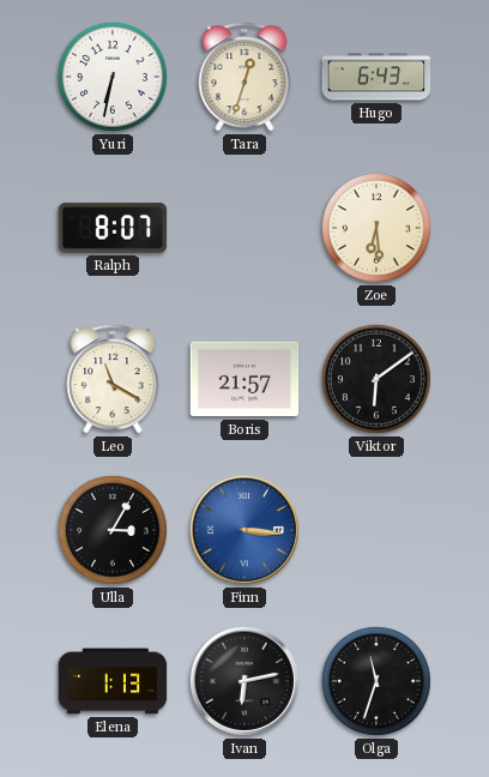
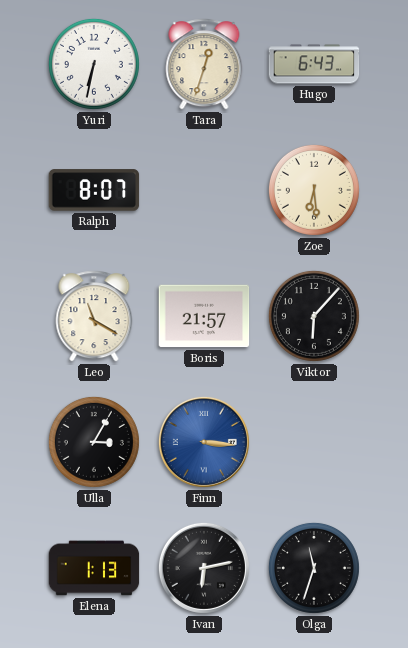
Viktor: 6:09 -> 6:07 (314, 316)
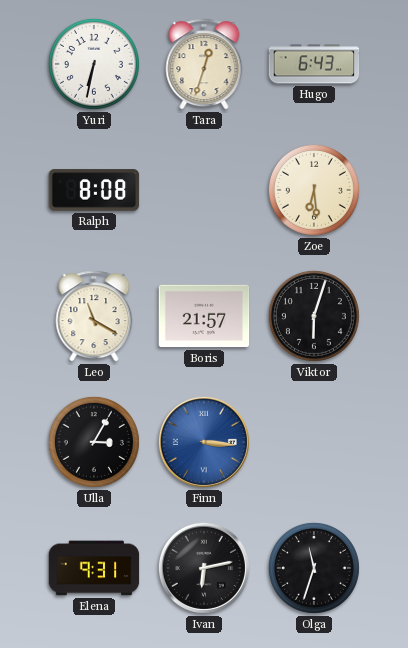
Ralph: 8:07 -> 8:08 (94, 190)
Viktor: 6:07 -> 6:03 (314, 316)
Elena: 1:13 -> 9:31 (94, 568)
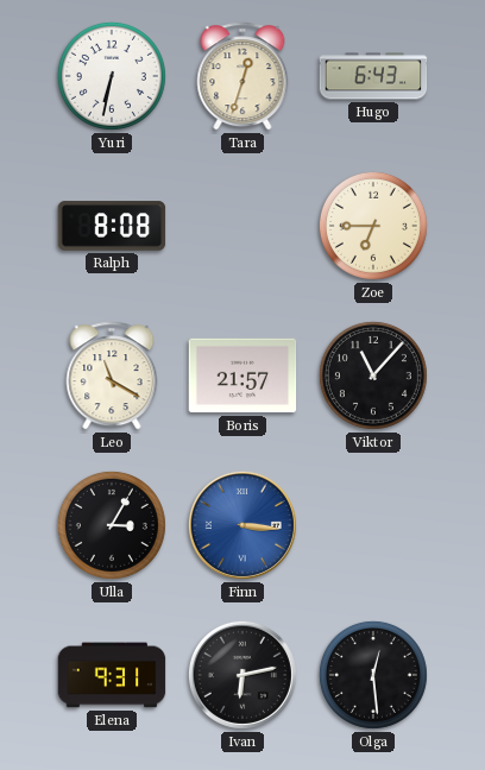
Zoe: 6:29 -> 6:45 (373, 226)
Viktor: 6:03 -> 11:07 (373, 375)
Olga: 11:33 -> 12:29 (373, 675)
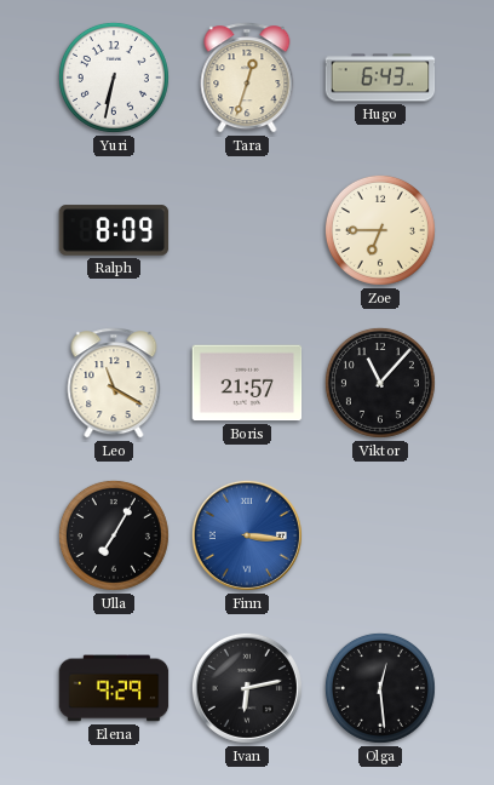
Ralph: 8:08 -> 8:09 (114, 230)
Ulla: 3:05 -> 7:05 (114, 535)
Elena: 9:31 -> 9:29 (114, 688)
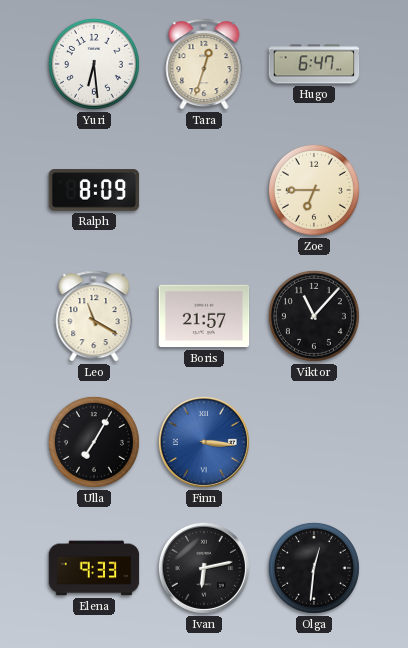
Yuri: 6:32 -> 6:29 (94, 64)
Hugo: 6:43 -> 6:47 (314, 64)
Elena: 9:29 -> 9:33 (94, 568)
Olga: 12:29 -> 12:31 (314, 568)
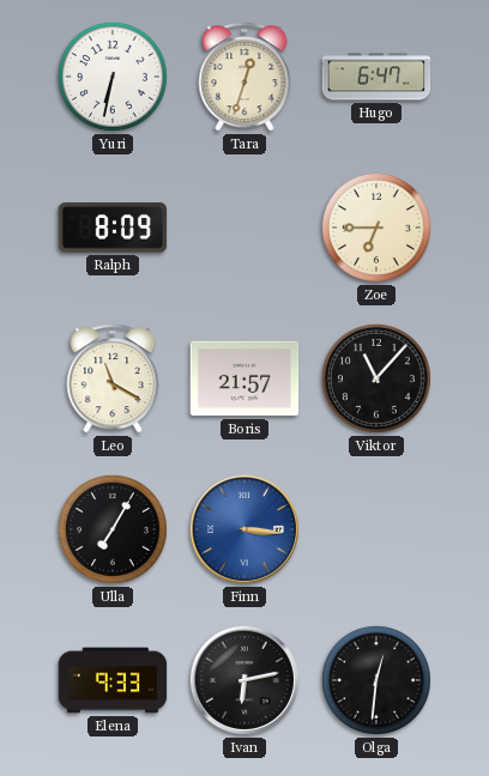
Yuri: 6:29 -> 6:32 (113, 77)
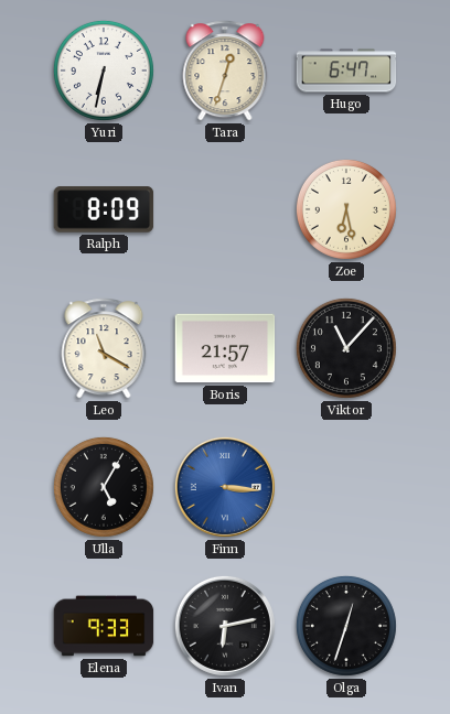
Zoe: 6:45 -> 6:28 (346, 209)
Ulla: 7:05 -> 5:05 (104, 487)
Olga: 12:31 -> 12:33 (346, 626)
